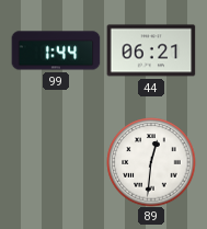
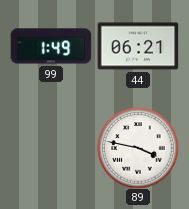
99: 1:44 -> 1:49 (51, 46)
89: 12:31 -> 3:47 (138, 148)
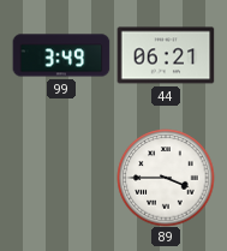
99: 1:49 -> 3:49 (61, 55)
89: 3:47 -> 3:45 (166, 178)
